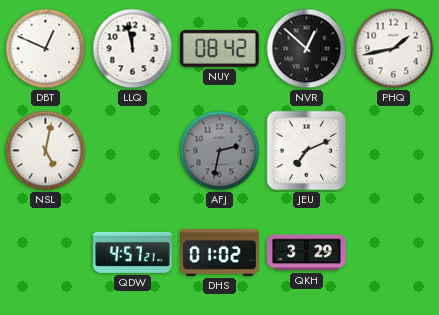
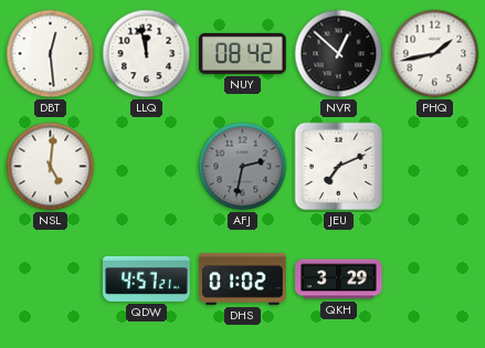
DBT: 12:49 -> 12:29 (51, 54)
NSL: 5:02 -> 5:01 (51, 167)
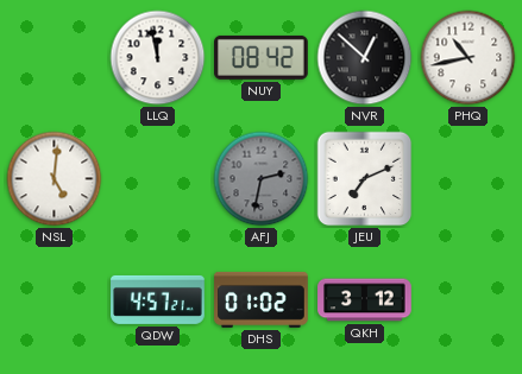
DBT: 12:29 -> none (51, 54)
PHQ: 1:43 -> 10:43 (468, 58)
QKH: 3:29 -> 3:12 (365, 300)
